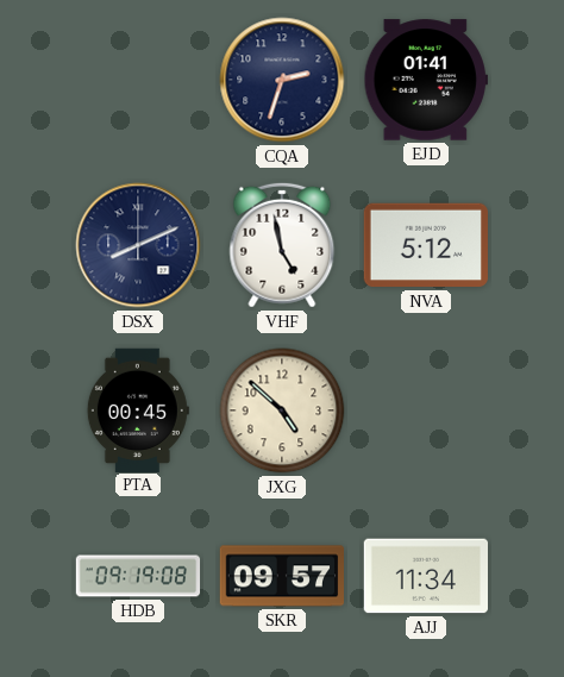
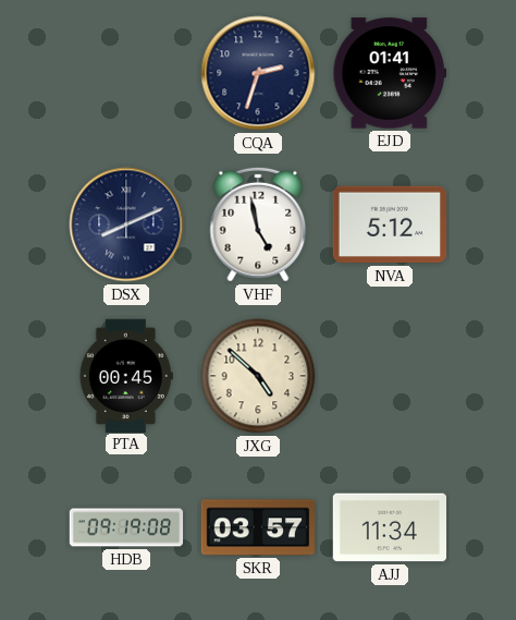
SKR: 09:57 -> 03:57 (257, 527)
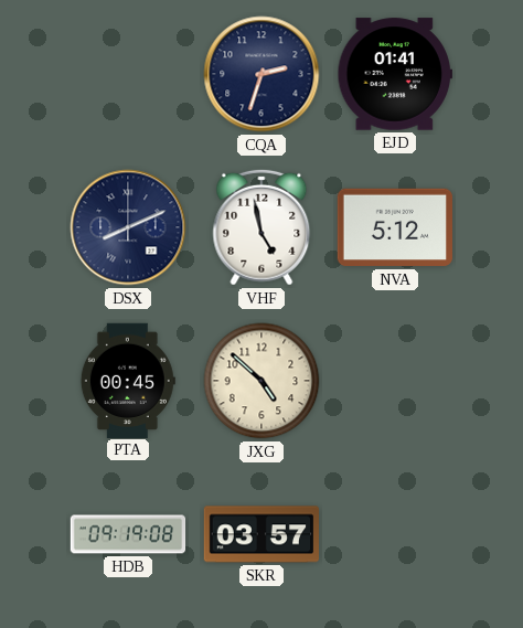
AJJ: 11:34 -> none (389, 527)
